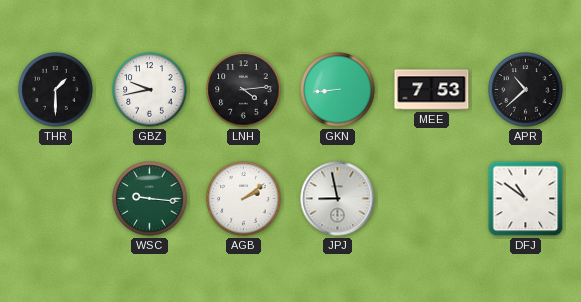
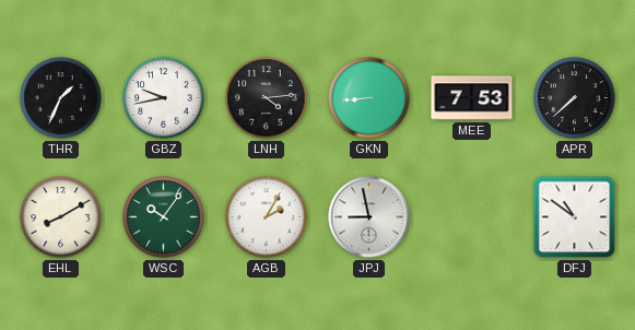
THR: 1:30 -> 1:34 (61, 98)
APR: 10:38 -> 7:38 (575, 98)
EHL: none -> 8:10 (61, 217)
WSC: 9:16 -> 10:06 (164, 217)
AGB: 2:09 -> 2:05 (267, 217)
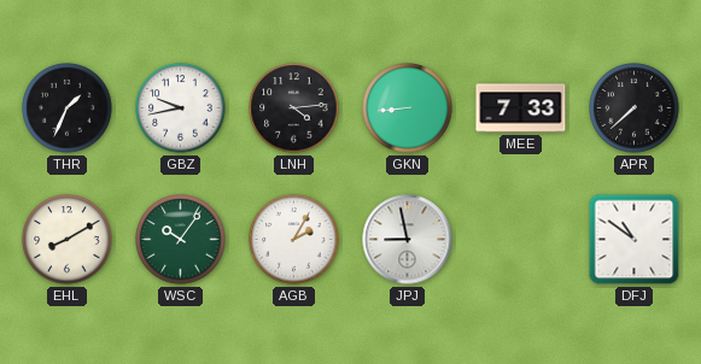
MEE: 7:53 -> 7:33 (521, 108)
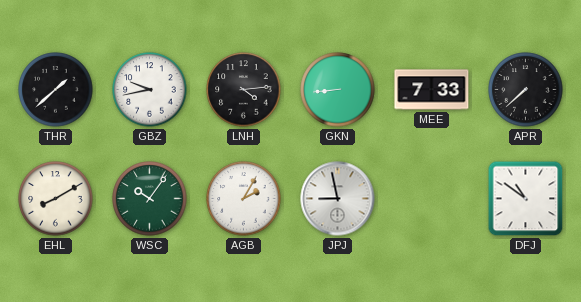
THR: 1:34 -> 1:38 (56, 90)
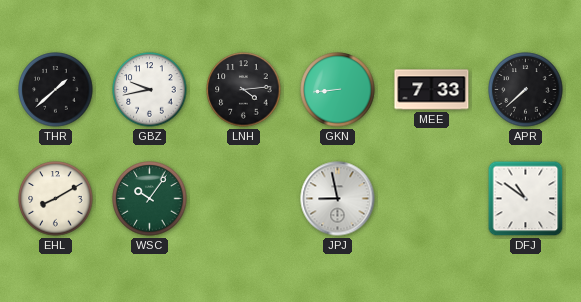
AGB: 2:05 -> none (244, 199)
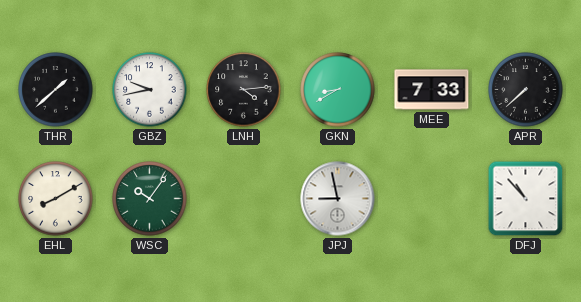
GKN: 8:44 -> 8:40 (338, 90)
DFJ: 10:51 -> 10:53 (526, 199)
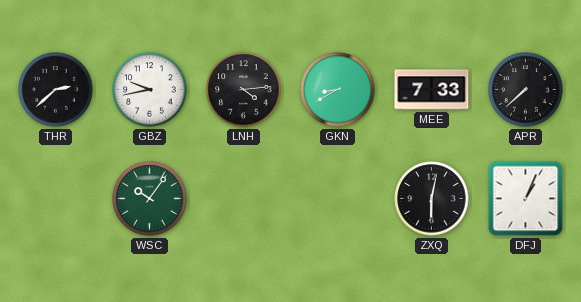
THR: 1:38 -> 2:38 (56, 90)
EHL: 8:10 -> none (56, 199)
JPJ: 8:58 -> none (338, 199)
ZXQ: none -> 6:02 (432, 199)
DFJ: 10:53 -> 1:04 (526, 199)
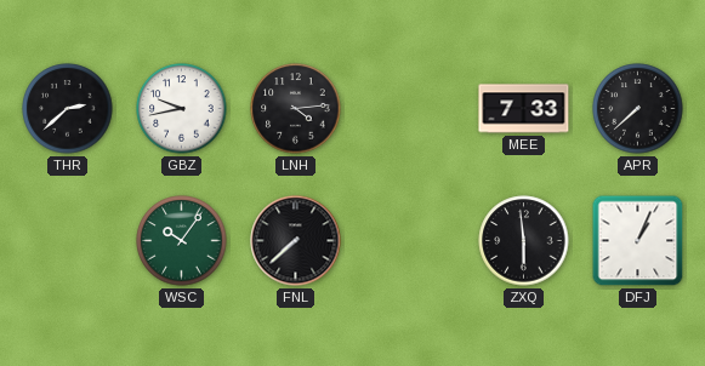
GKN: 8:40 -> none (338, 90)
FNL: none -> 7:38 (296, 241)
ZXQ: 6:02 -> 5:59 (524, 241)
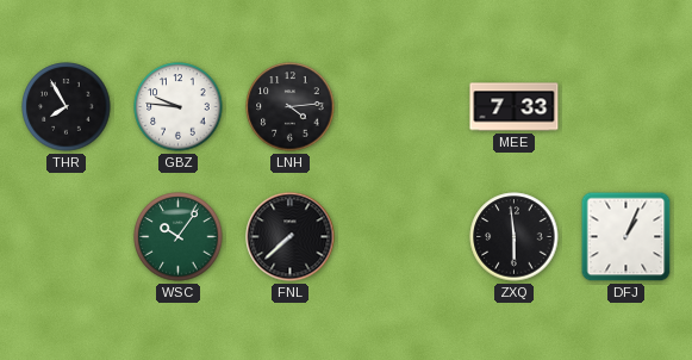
THR: 2:38 -> 7:55 (67, 107)
GBZ: 9:43 -> 9:46 (179, 107)
APR: 7:38 -> none (638, 109)
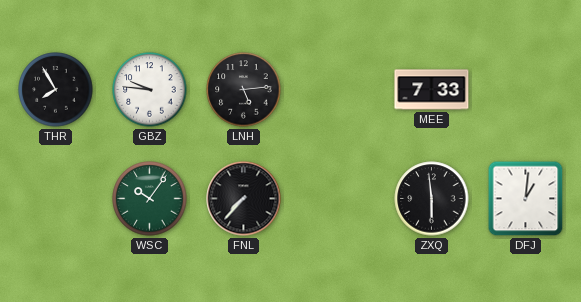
LNH: 4:14 -> 5:14 (244, 90)
FNL: 7:38 -> 7:37 (244, 199)
DFJ: 1:04 -> 1:01 (526, 199)
